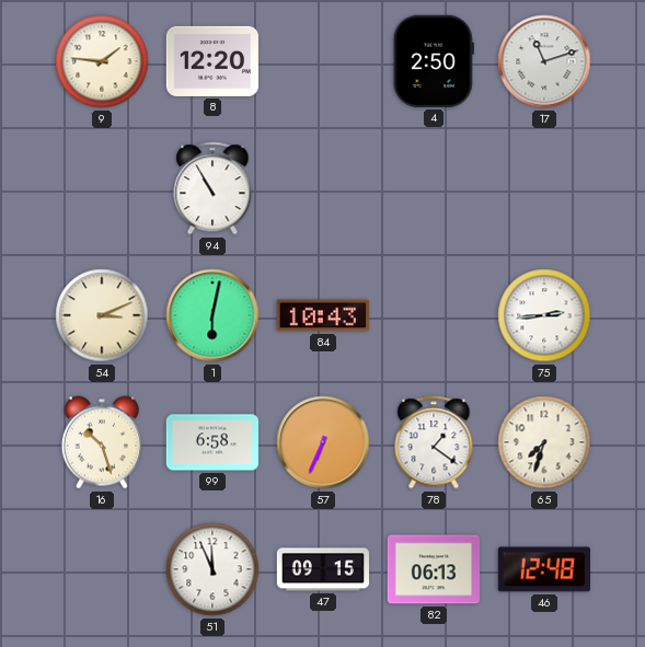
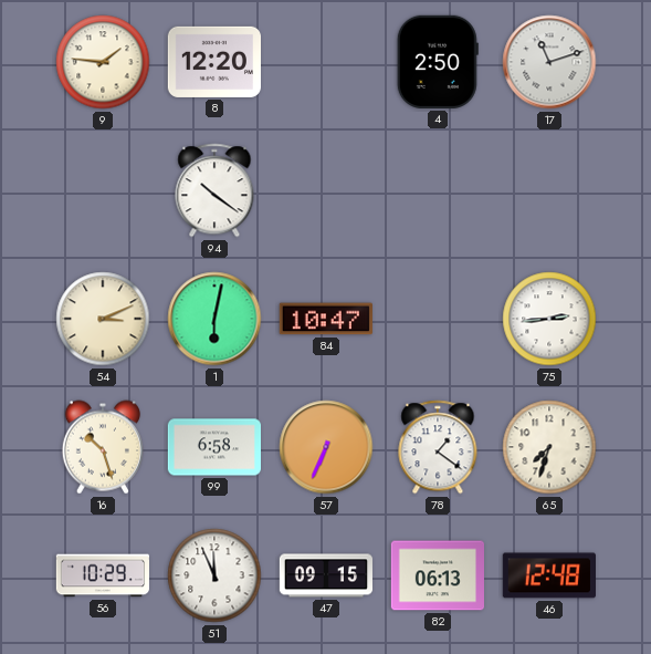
94: 10:55 -> 10:21 (214, 190)
84: 10:43 -> 10:47 (326, 319)
56: none -> 10:29 (102, 575)
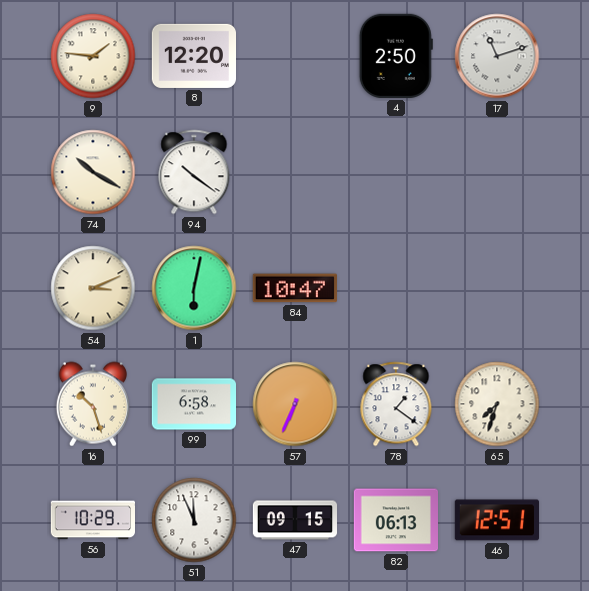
74: none -> 10:20 (93, 172)
75: 2:44 -> none (549, 319)
46: 12:48 -> 12:51 (496, 520)
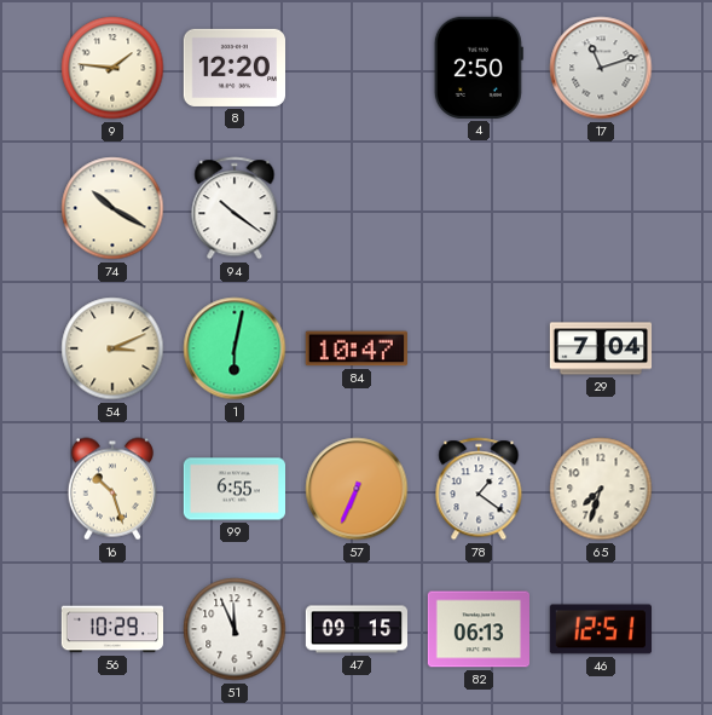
29: none -> 7:04 (601, 348)
99: 6:58 -> 6:55 (233, 489)
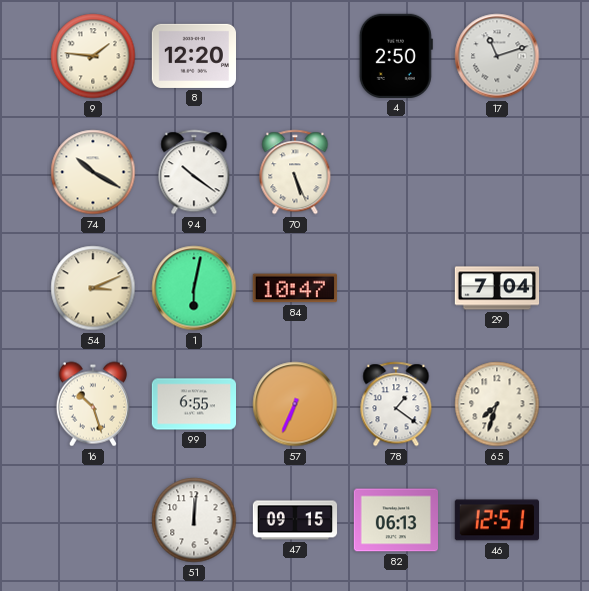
70: none -> 5:26 (295, 172)
56: 10:29 -> none (111, 629)
51: 11:56 -> 12:01 (194, 520)
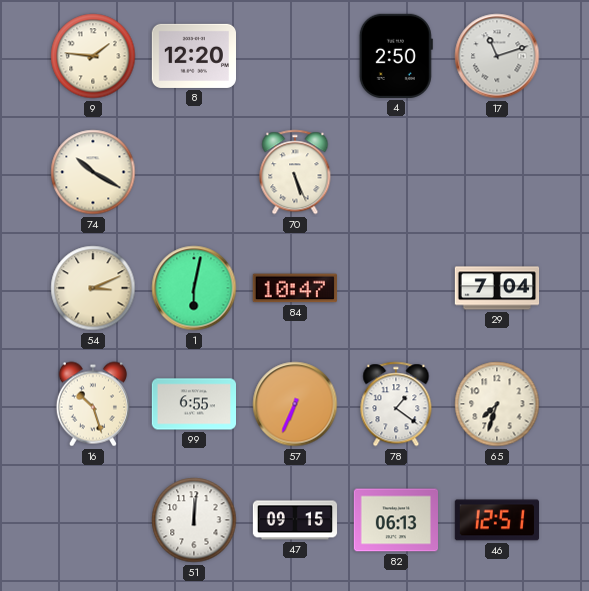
94: 10:21 -> none (194, 172)
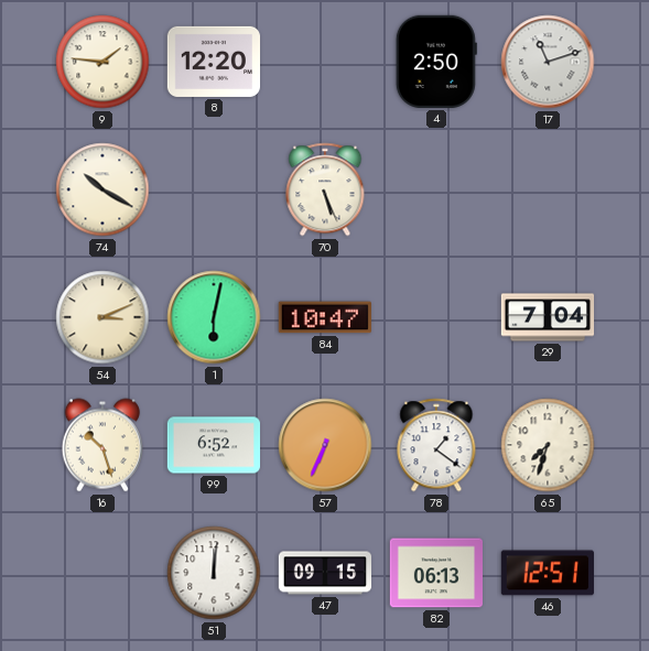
99: 6:55 -> 6:52 (213, 445)
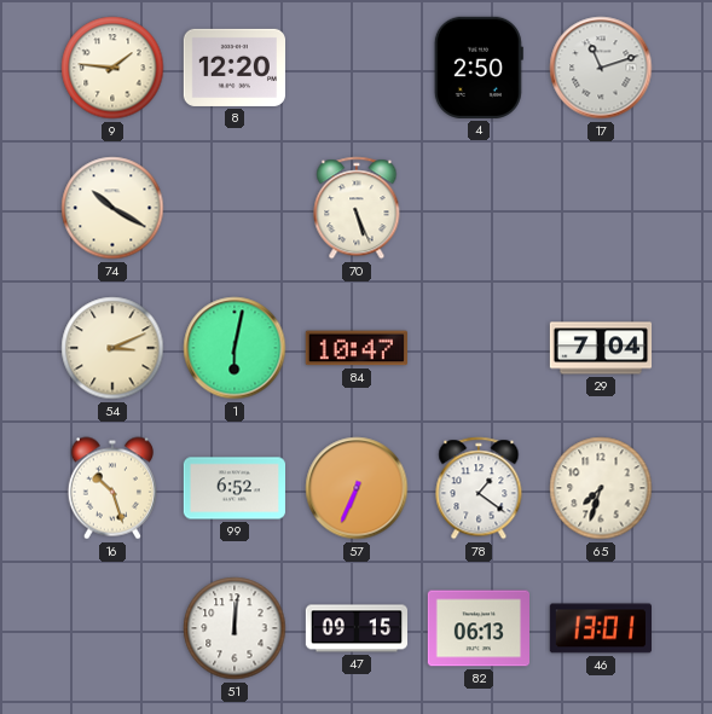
46: 12:51 -> 13:01 (600, 628)
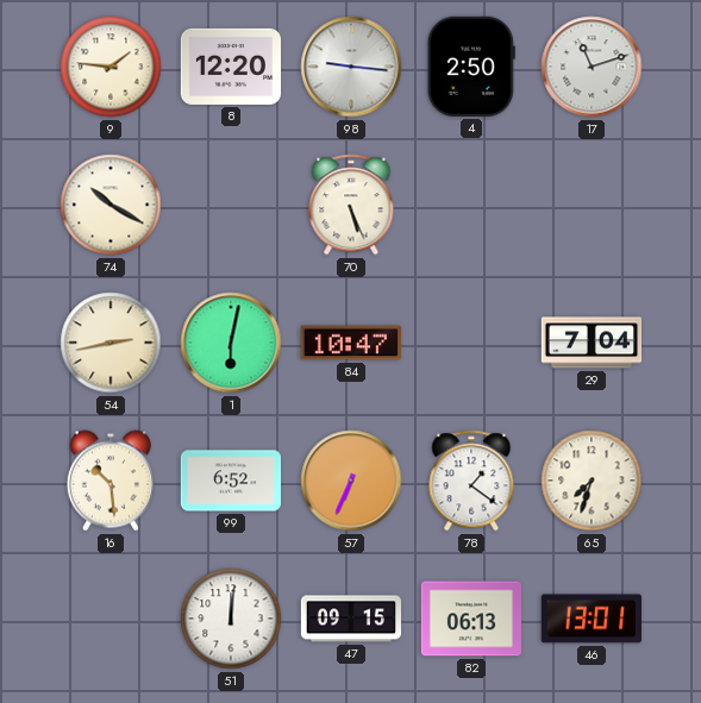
98: none -> 9:16 (351, 67)
54: 3:11 -> 2:43 (111, 343)
16: 10:27 -> 10:29 (111, 481)
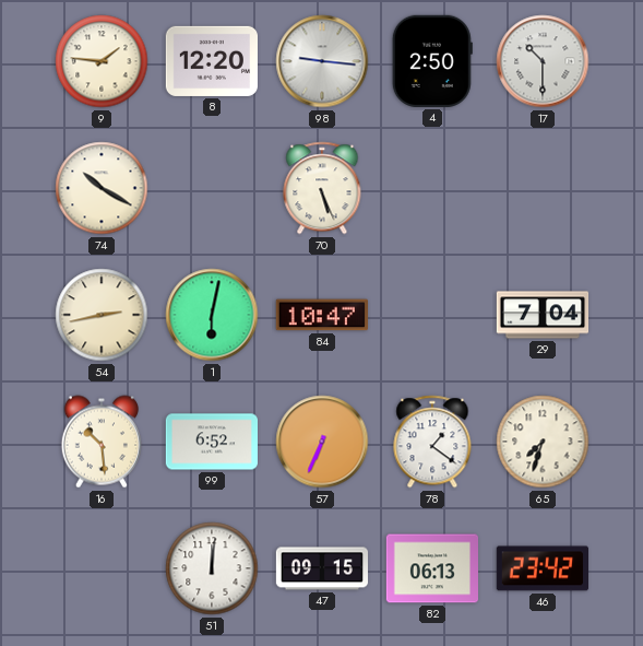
17: 11:12 -> 10:30 (543, 61)
46: 13:01 -> 23:42 (541, 568)
